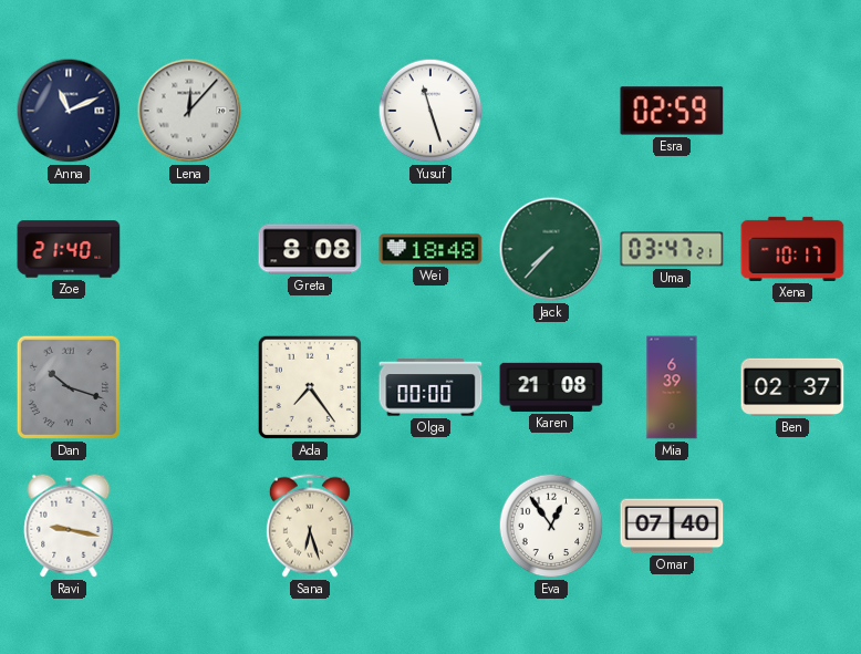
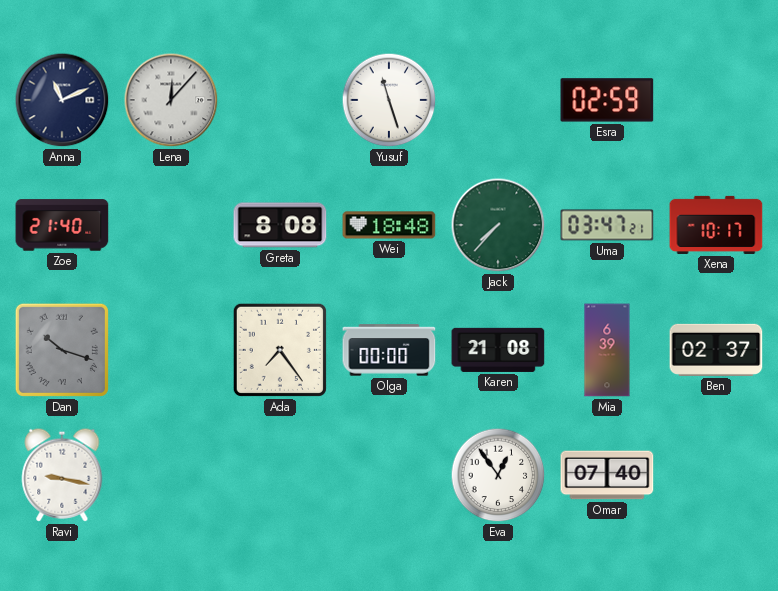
Sana: 6:27 -> none (310, 526)
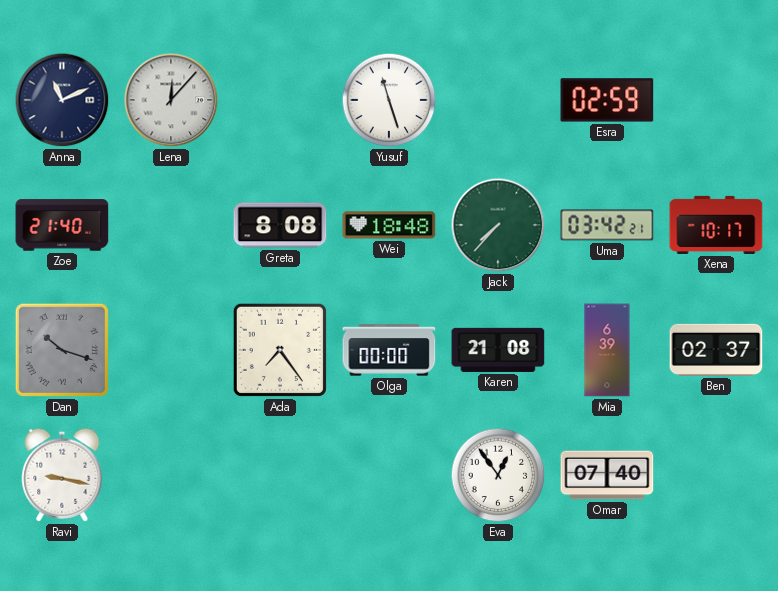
Uma: 03:47 -> 03:42 (607, 225)
